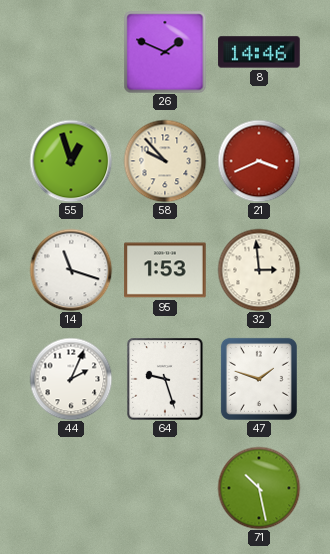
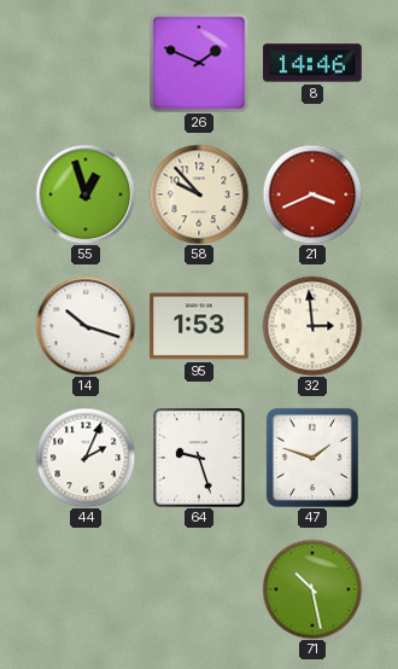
14: 11:18 -> 10:18 (86, 326)
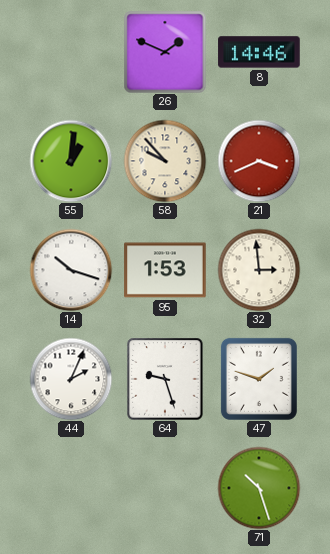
55: 12:57 -> 1:01 (71, 161)
71: 10:28 -> 10:27 (259, 488)
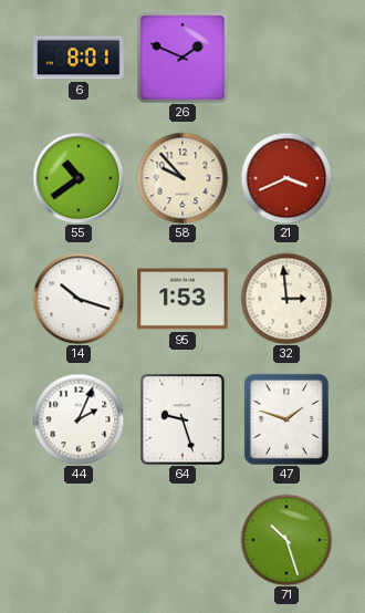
6: none -> 8:01 (79, 58)
8: 14:46 -> none (259, 52)
55: 1:01 -> 10:39 (79, 178)
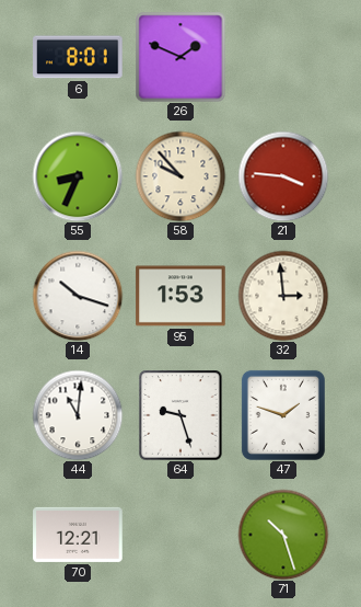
55: 10:39 -> 8:34 (78, 176)
21: 3:41 -> 3:46 (283, 176)
44: 2:04 -> 11:01 (78, 415)
70: none -> 12:21 (78, 535)
